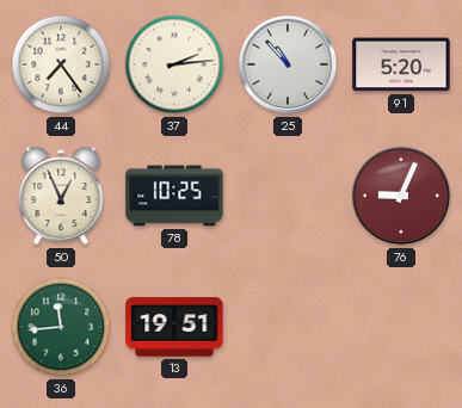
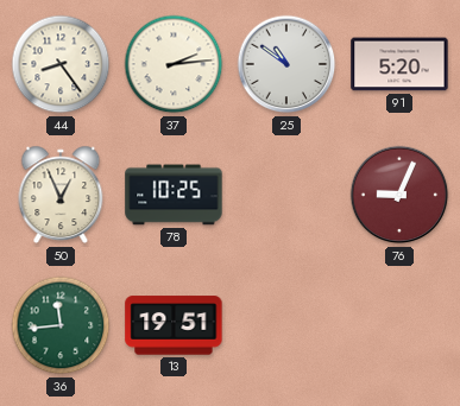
44: 7:24 -> 8:24 (61, 64)
25: 10:53 -> 10:51 (286, 64)
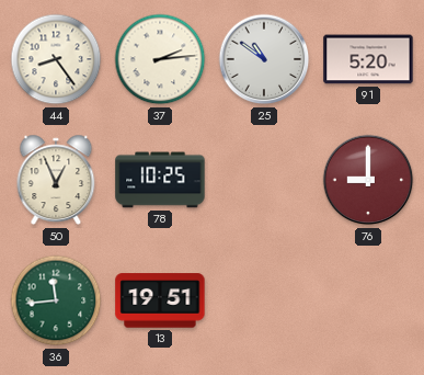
76: 9:04 -> 9:00 (368, 180)
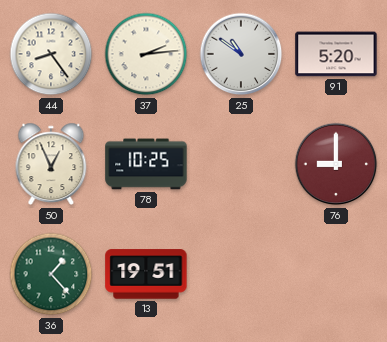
36: 11:44 -> 1:23 (51, 274)
